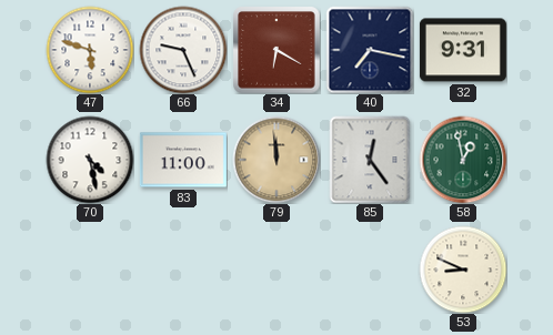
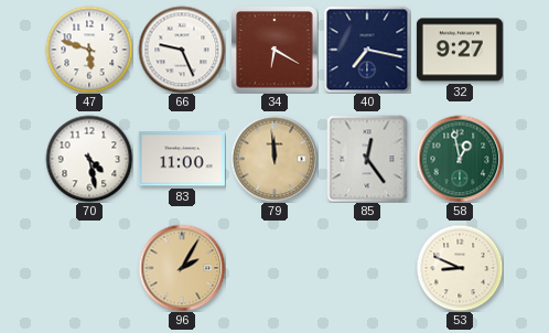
32: 9:31 -> 9:27 (460, 50)
96: none -> 2:05 (182, 268)
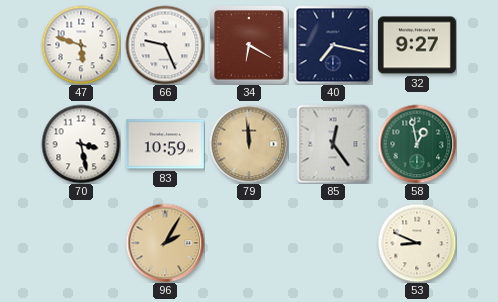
70: 4:28 -> 3:28 (81, 144)
83: 11:00 -> 10:59 (165, 144)
